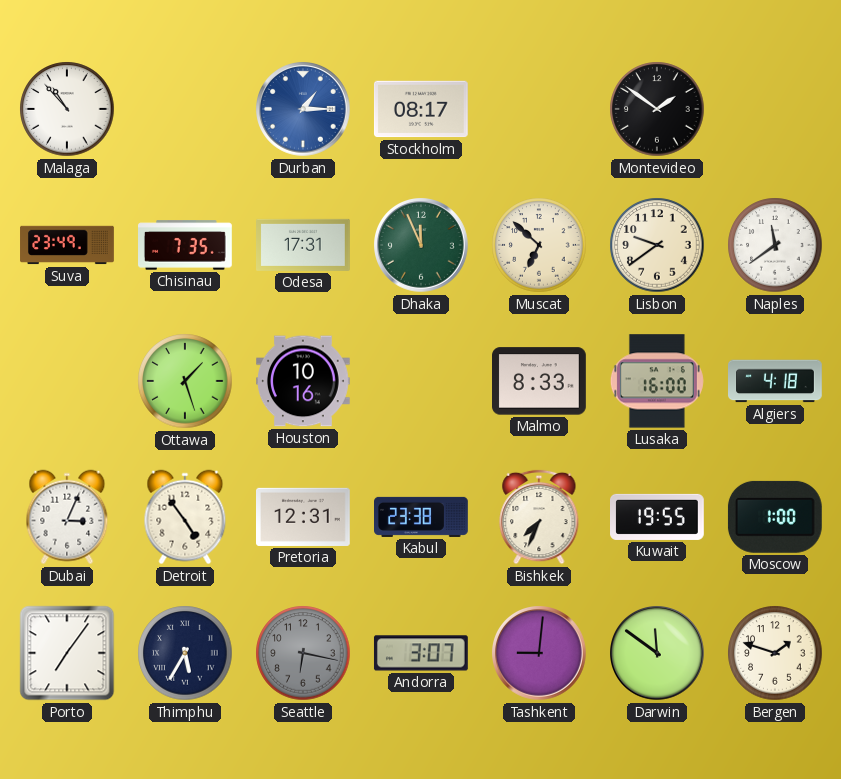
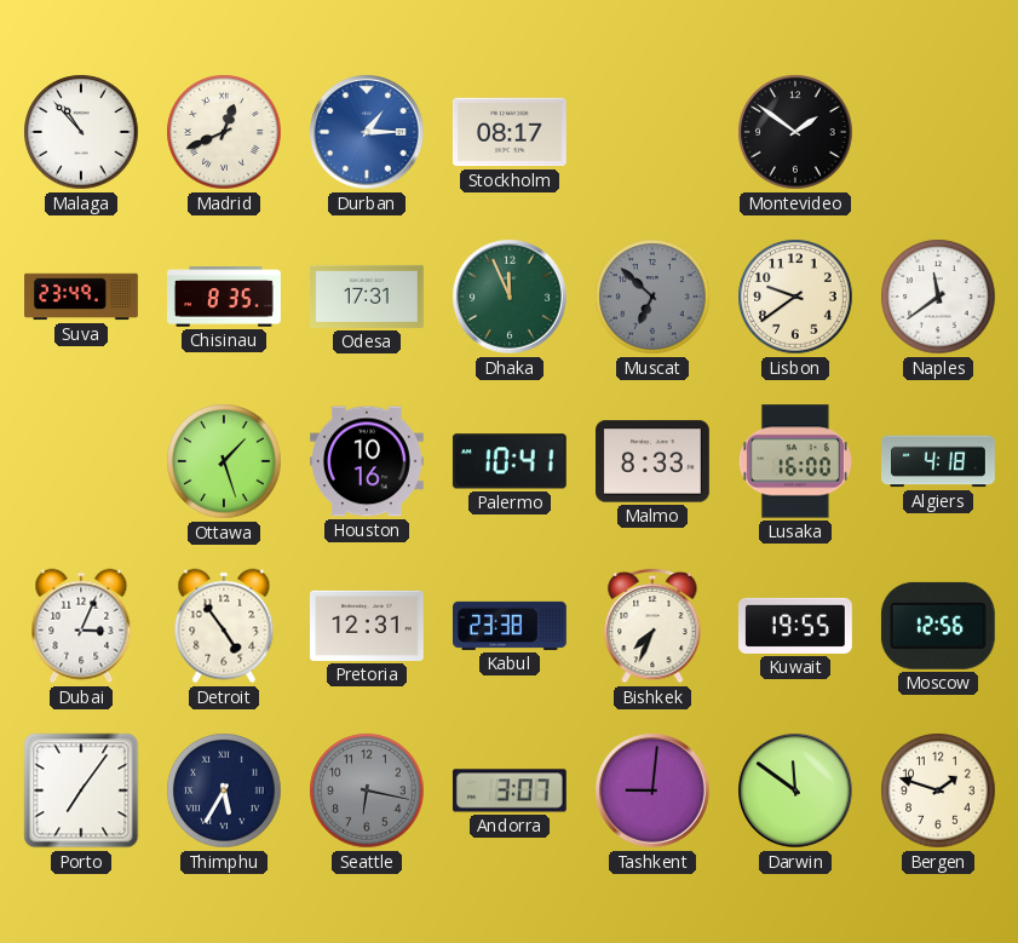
Madrid: none -> 12:41 (224, 132)
Chisinau: 7:35 -> 8:35 (225, 297)
Muscat dial: cream -> grey (652, 297)
Palermo: none -> 10:41 (510, 461)
Moscow: 1:00 -> 12:56 (938, 626)
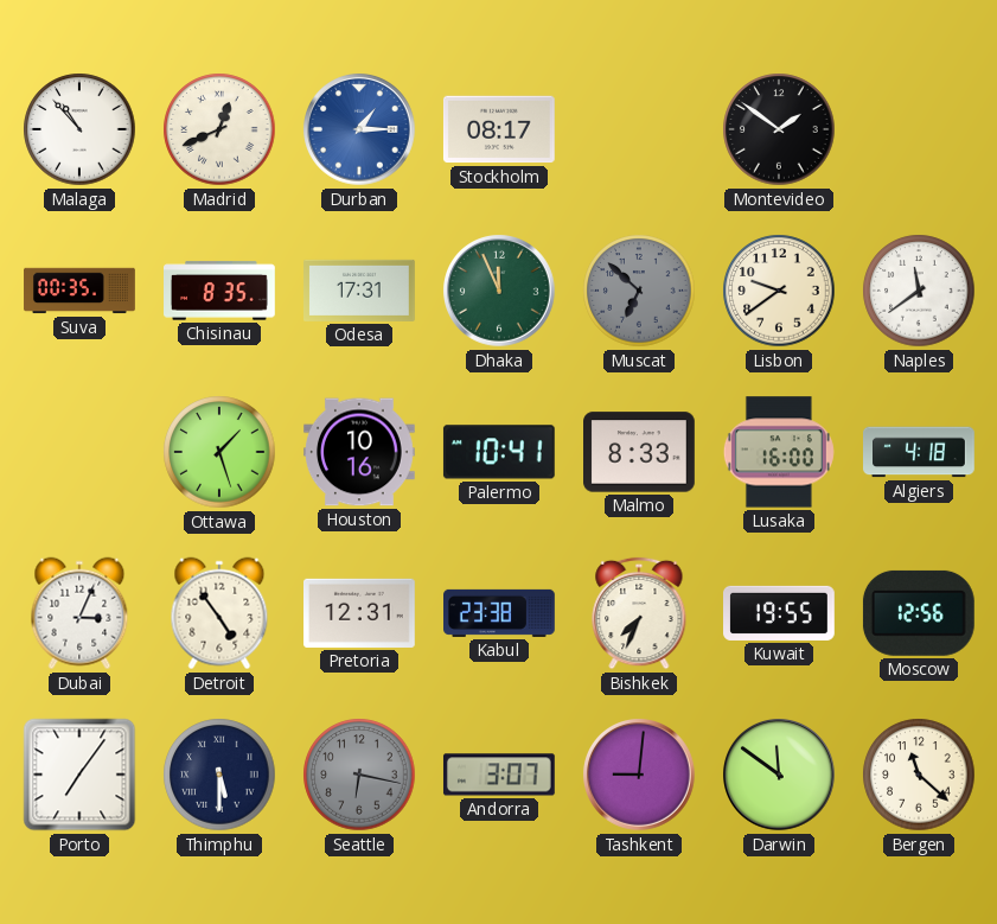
Suva: 23:49 -> 00:35 (79, 291)
Thimphu: 5:35 -> 5:30 (219, 775)
Bergen: 1:48 -> 11:22 (919, 775)
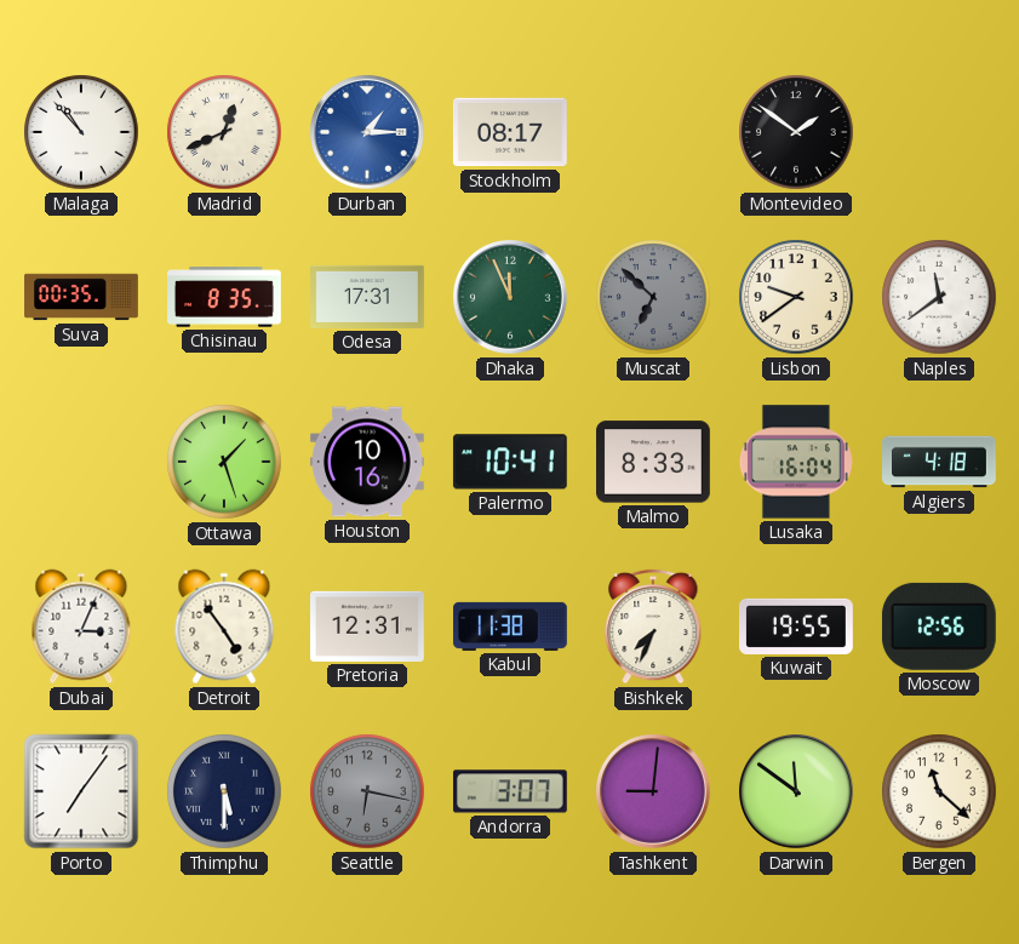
Lusaka: 16:00 -> 16:04 (796, 462)
Kabul: 23:38 -> 11:38 (511, 627)
